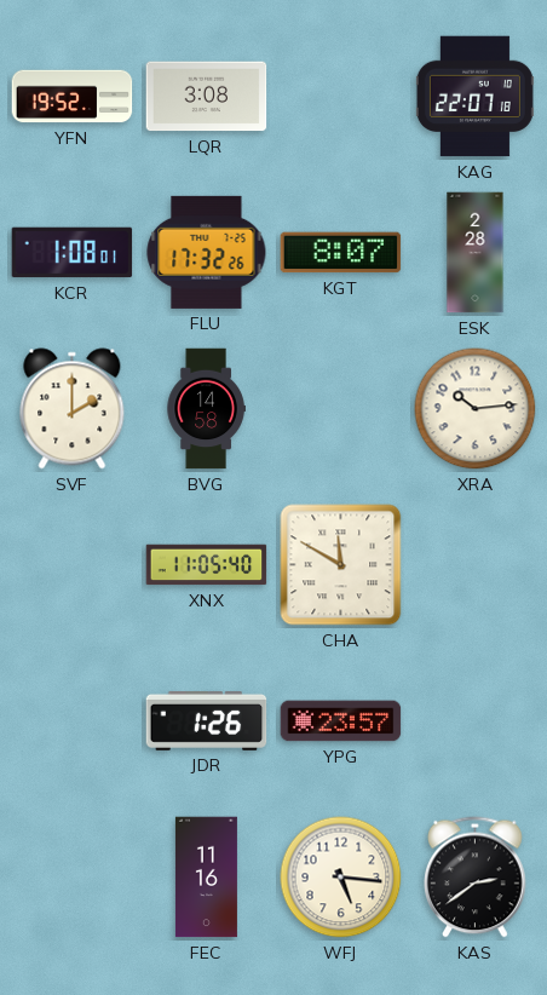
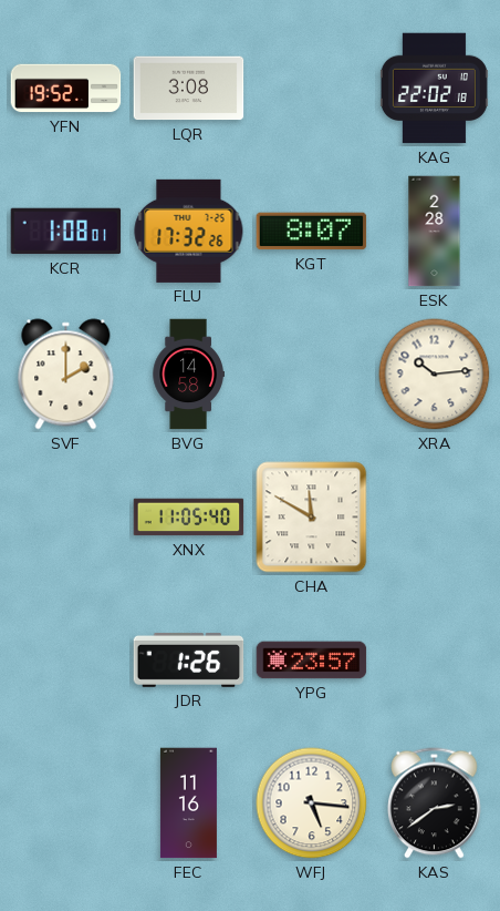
KAG: 22:07 -> 22:02 (434, 89)
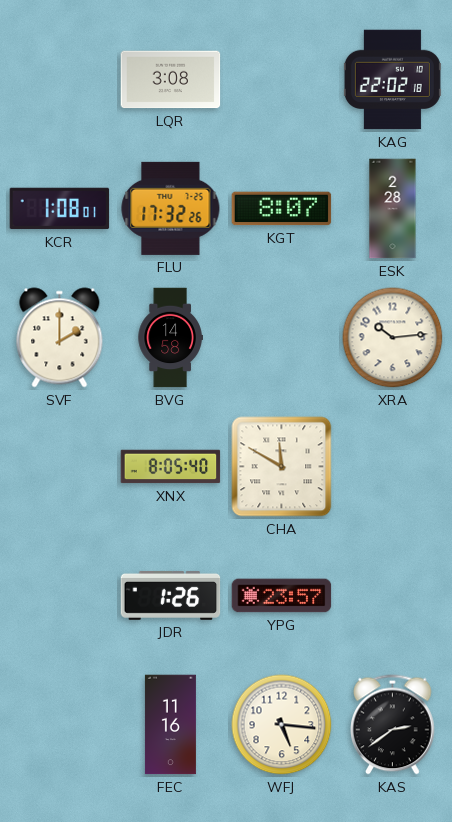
YFN: 19:52 -> none (66, 89)
XNX: 11:05 -> 8:05 (171, 467)
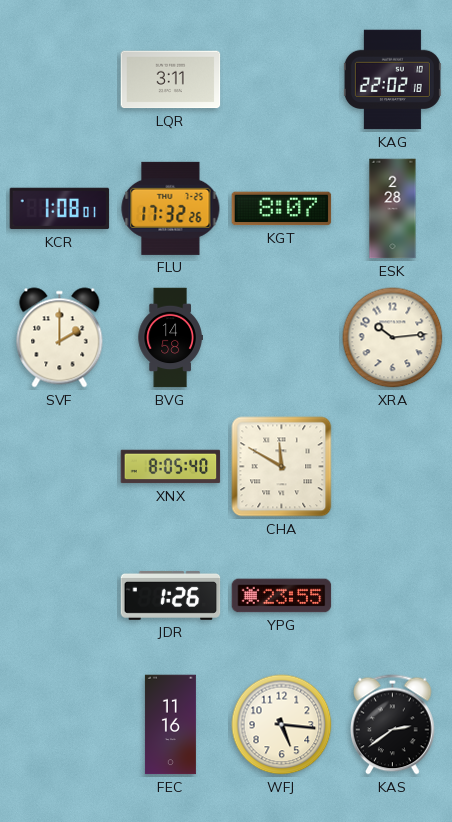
LQR: 3:08 -> 3:11 (171, 80)
YPG: 23:57 -> 23:55 (282, 596)
